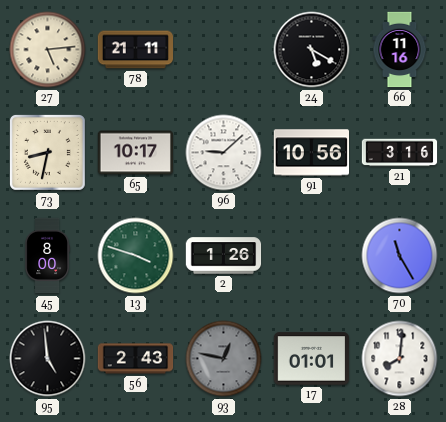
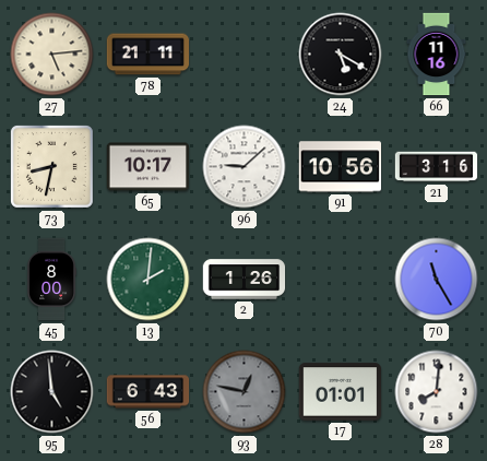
13: 3:48 -> 2:01 (149, 280)
56: 2:43 -> 6:43 (149, 392)
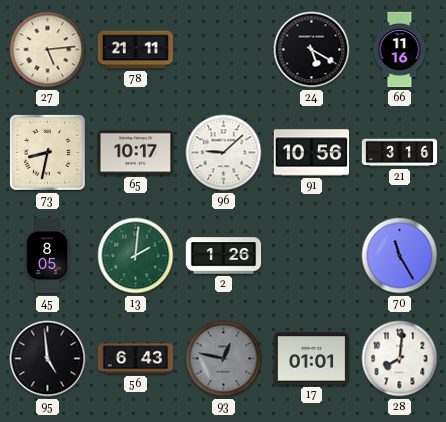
45: 8:00 -> 8:05 (48, 256)
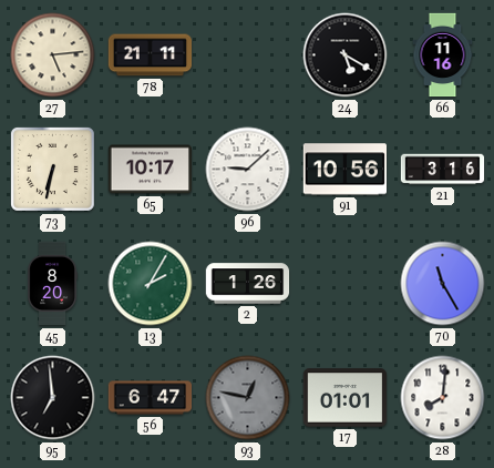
73: 8:32 -> 6:32 (52, 169)
45: 8:05 -> 8:20 (53, 284)
13: 2:01 -> 2:05 (151, 284)
95: 4:59 -> 6:59 (53, 398)
56: 6:43 -> 6:47 (151, 398)
